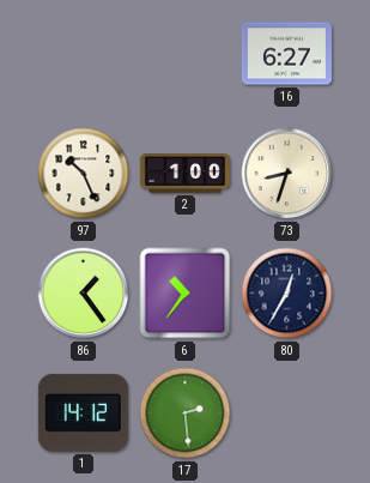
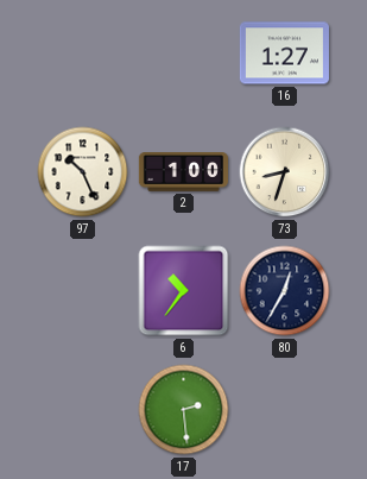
16: 6:27 -> 1:27 (284, 53)
86: 1:24 -> none (84, 294)
1: 14:12 -> none (83, 412)
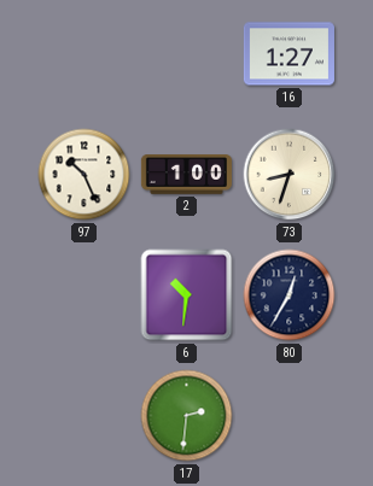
6: 10:36 -> 10:31 (187, 295)
17: 2:29 -> 2:31 (187, 416)
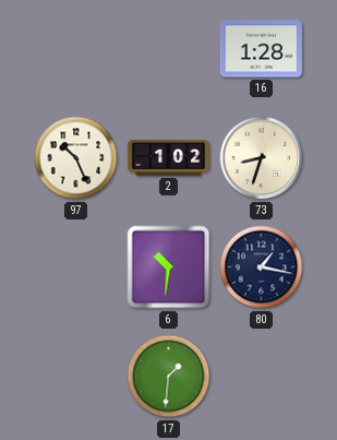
16: 1:27 -> 1:28 (261, 49)
2: 1:00 -> 1:02 (168, 158)
80: 12:35 -> 1:17 (262, 267)
17: 2:31 -> 1:31 (169, 377)
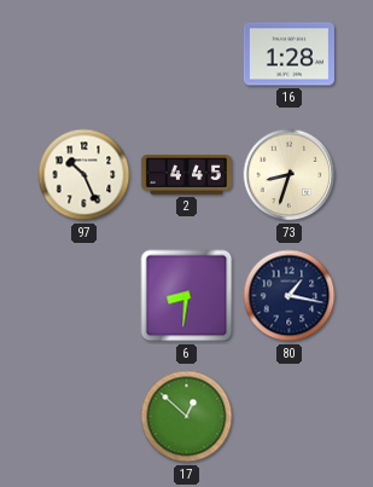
2: 1:02 -> 4:45 (186, 175)
6: 10:31 -> 8:31 (187, 296)
17: 1:31 -> 12:52 (187, 417)
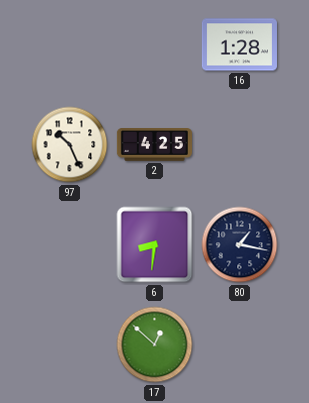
2: 4:45 -> 4:25 (154, 145)
73: 8:33 -> none (290, 175)
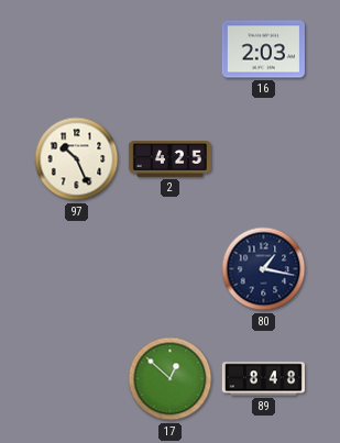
16: 1:28 -> 2:03 (263, 49)
6: 8:31 -> none (155, 245)
89: none -> 8:48 (263, 379)
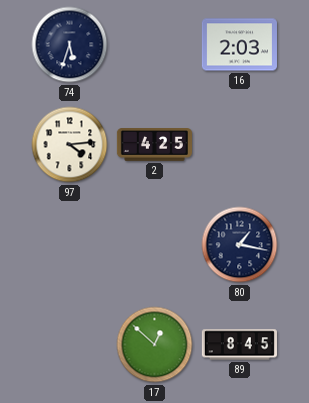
74: none -> 5:33 (70, 45)
97: 10:26 -> 4:14 (70, 145)
89: 8:48 -> 8:45 (239, 345)
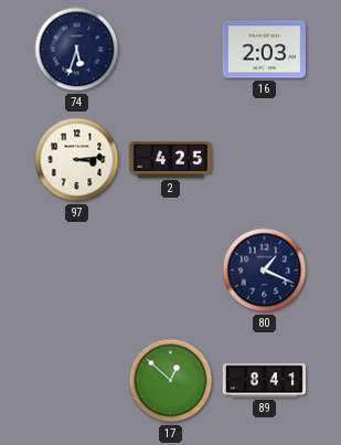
97: 4:14 -> 3:14 (77, 160)
80: 1:17 -> 1:19 (265, 271)
89: 8:45 -> 8:41 (264, 381)
